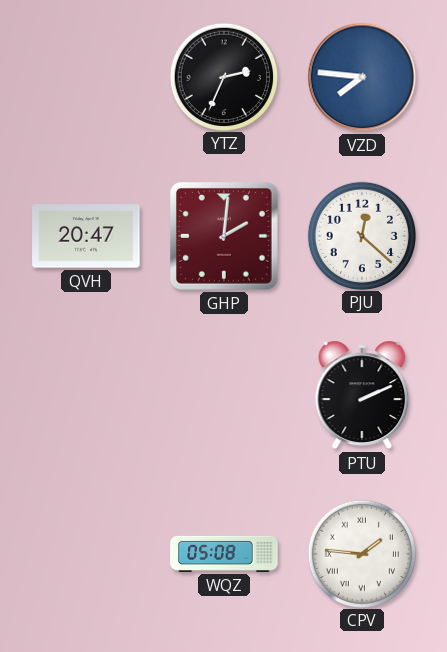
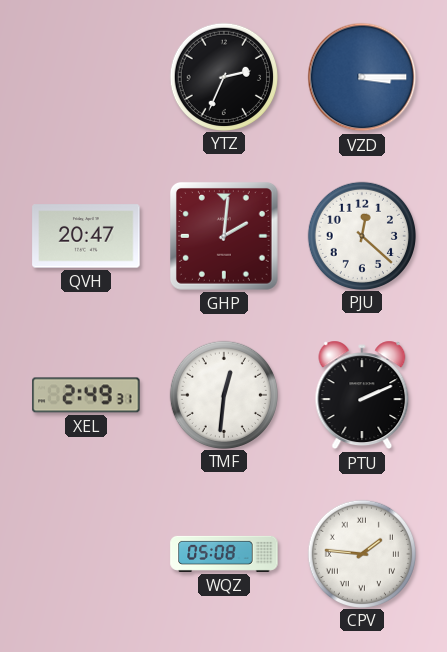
VZD: 7:46 -> 3:15 (362, 77)
XEL: none -> 2:49 (86, 395)
TMF: none -> 12:31 (223, 394)
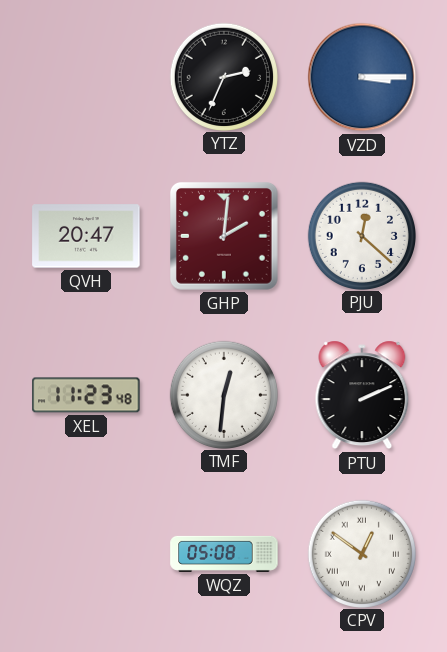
XEL: 2:49 -> 11:23 (86, 395)
CPV: 1:46 -> 12:51 (361, 553)
